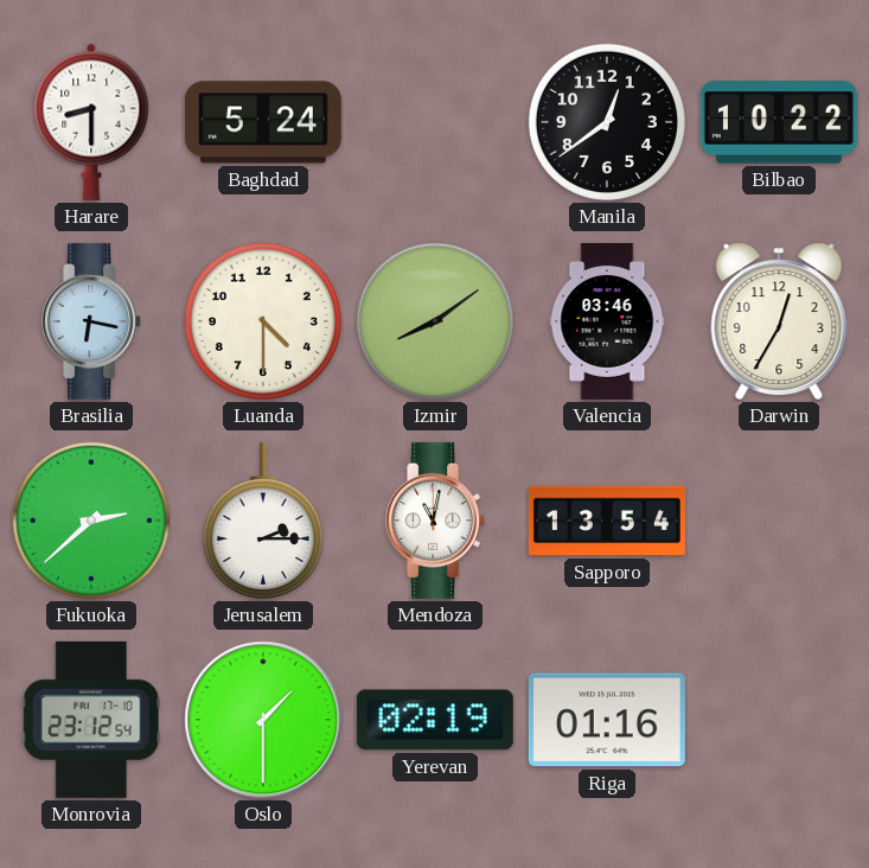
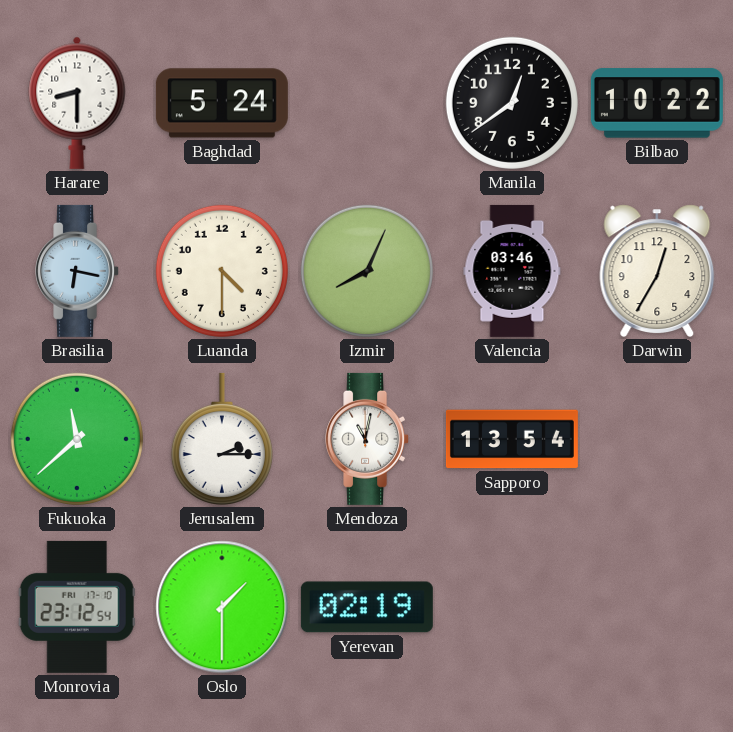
Izmir: 8:09 -> 8:04 (367, 271)
Fukuoka: 2:38 -> 11:38 (77, 439)
Riga: 01:16 -> none (607, 720)
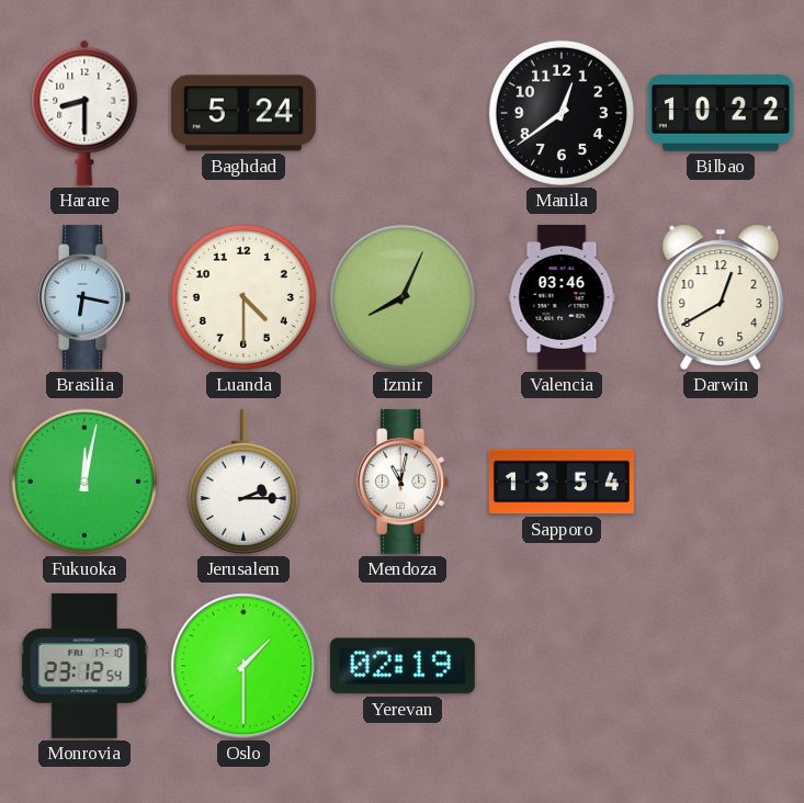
Darwin: 12:35 -> 12:40 (721, 297)
Fukuoka: 11:38 -> 12:02 (84, 482)
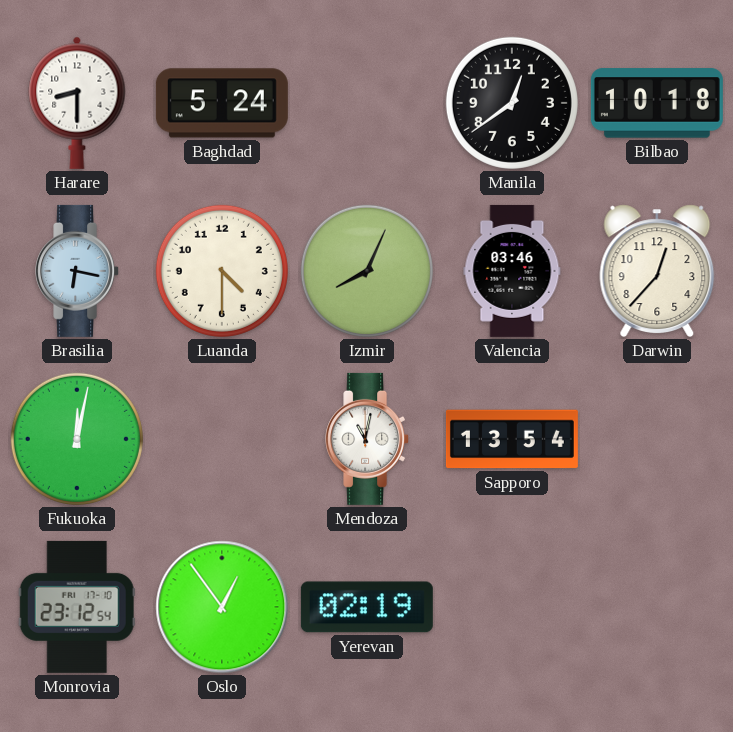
Bilbao: 10:22 -> 10:18 (657, 103)
Darwin: 12:40 -> 12:37 (657, 271)
Jerusalem: 2:15 -> none (244, 482)
Oslo: 1:30 -> 12:54 (222, 607)
